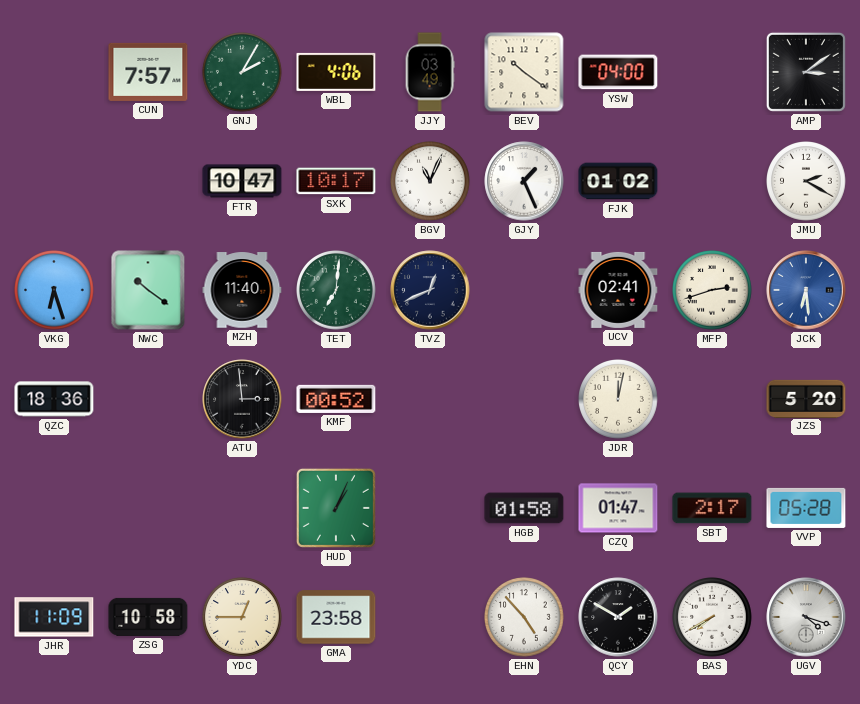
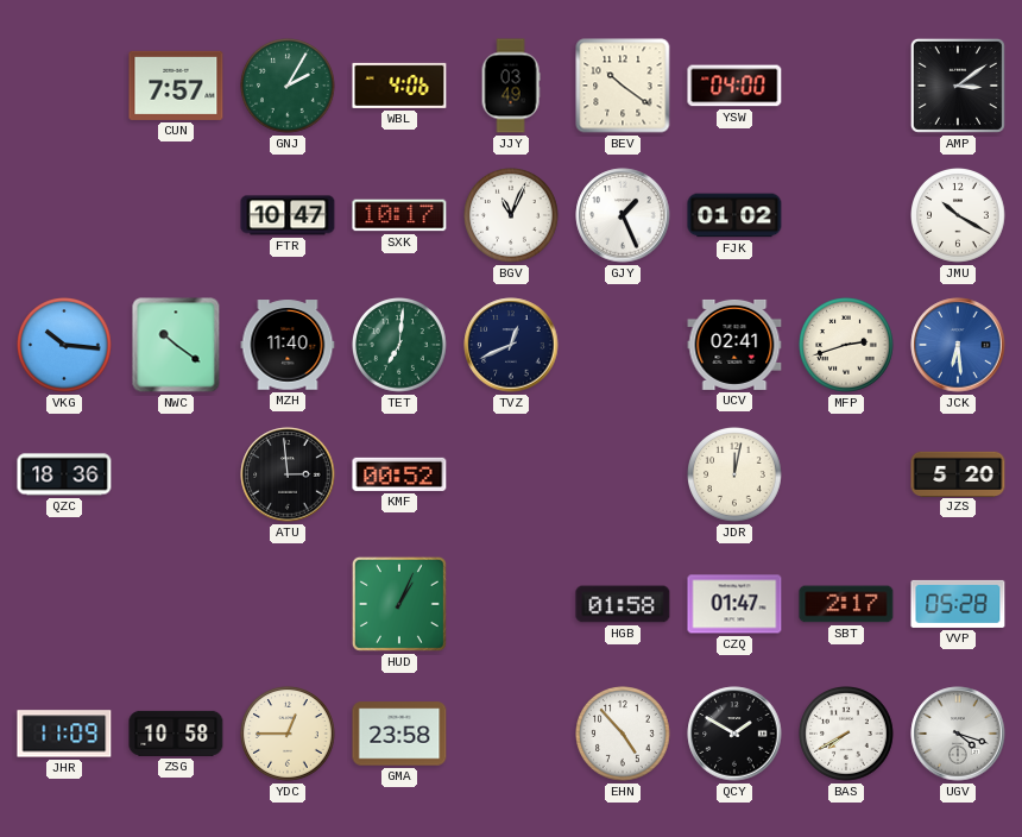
JMU: 2:20 -> 10:20 (959, 216)
VKG: 6:27 -> 10:16 (65, 346)
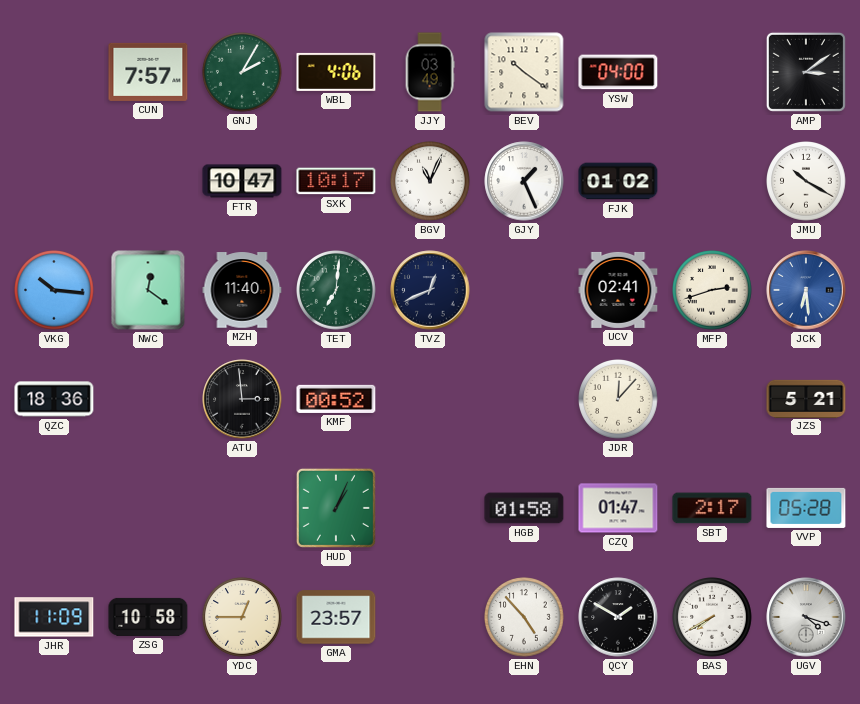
NWC: 10:21 -> 12:21 (148, 290)
JDR: 12:02 -> 12:07 (619, 400)
JZS: 5:20 -> 5:21 (806, 398)
GMA: 23:58 -> 23:57 (336, 617)
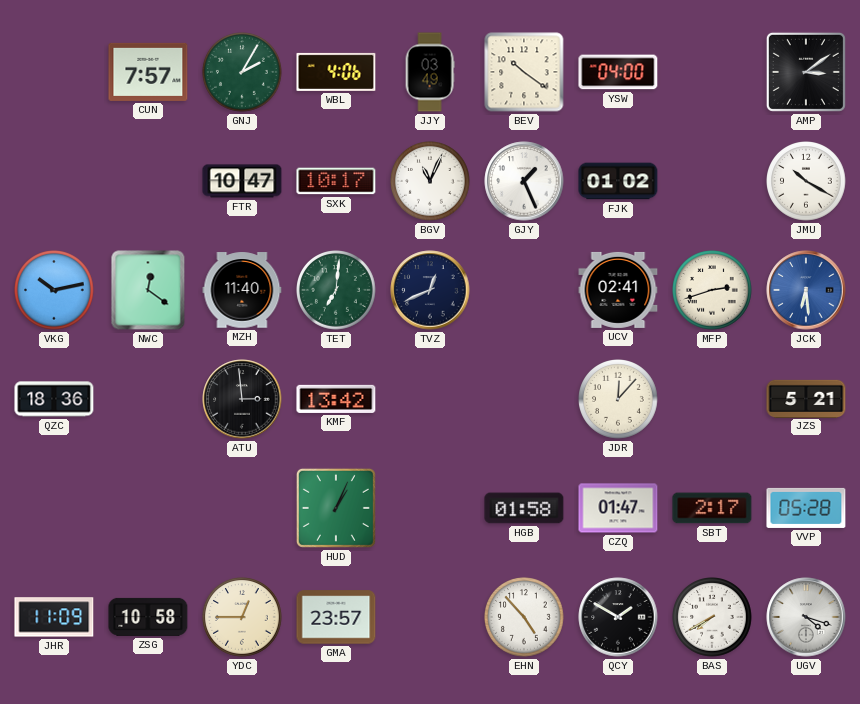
VKG: 10:16 -> 10:13 (55, 291)
KMF: 00:52 -> 13:42 (336, 399)
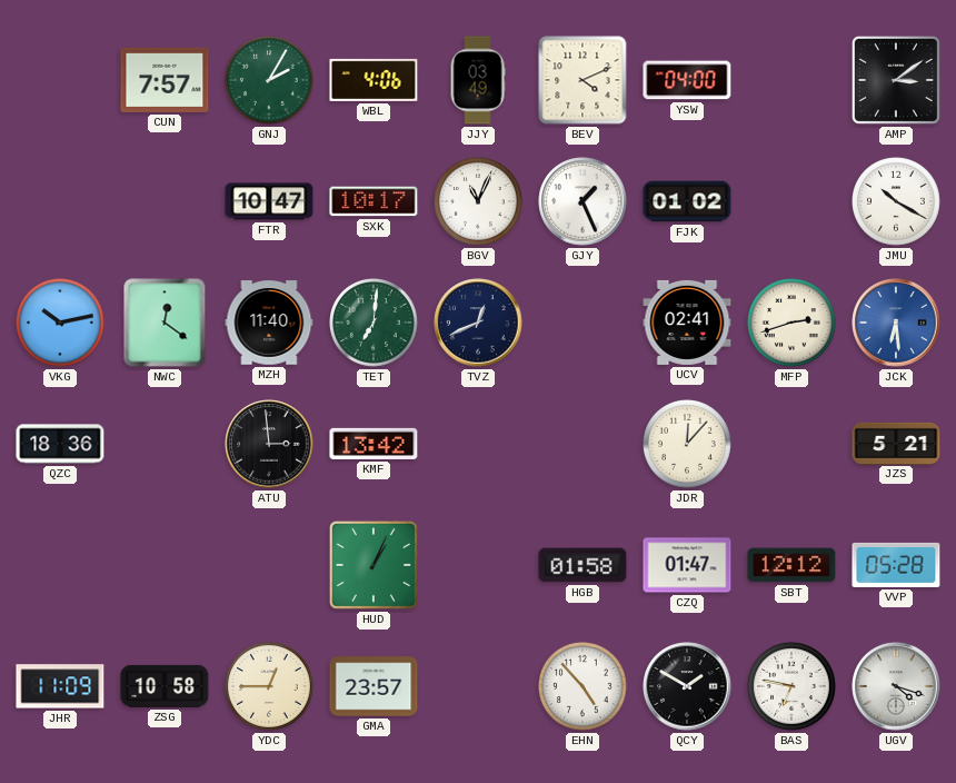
BEV: 10:21 -> 4:11 (582, 80)
SBT: 2:17 -> 12:12 (791, 565)
BAS: 7:40 -> 6:47 (793, 687)
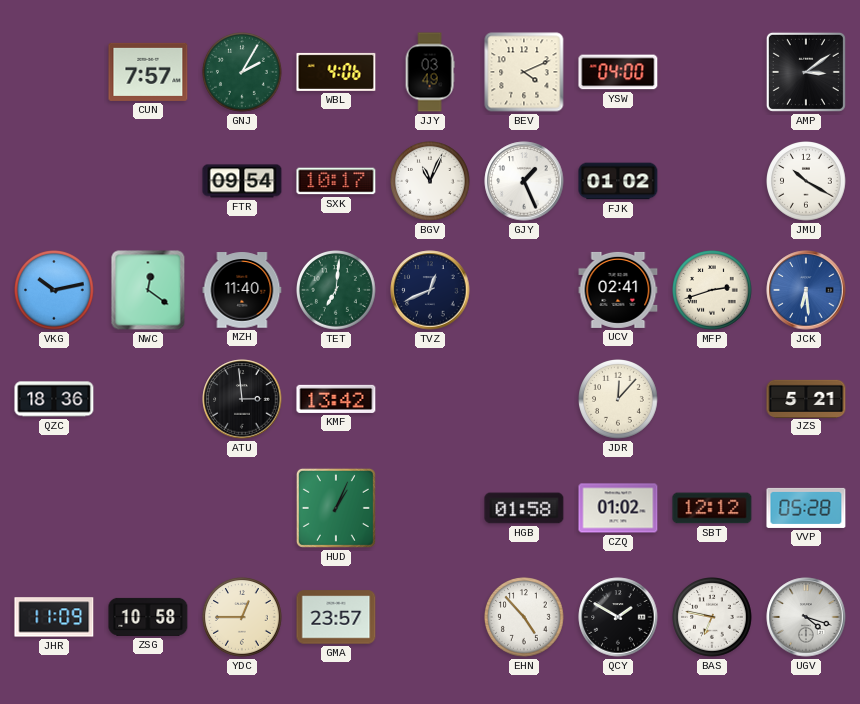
FTR: 10:47 -> 09:54 (242, 181)
CZQ: 01:47 -> 01:02 (618, 508)
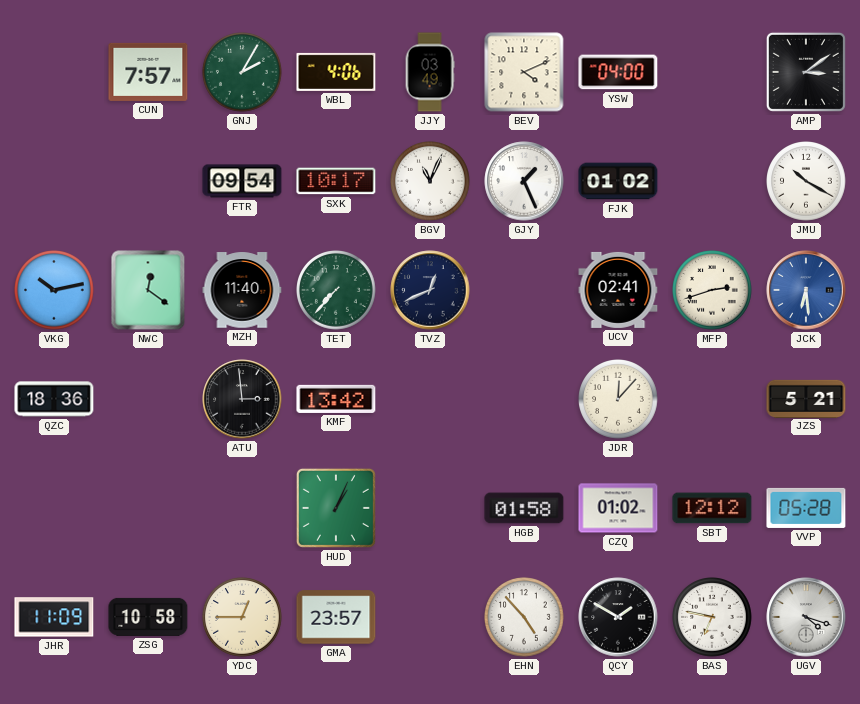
TET: 7:01 -> 7:37 (337, 291)
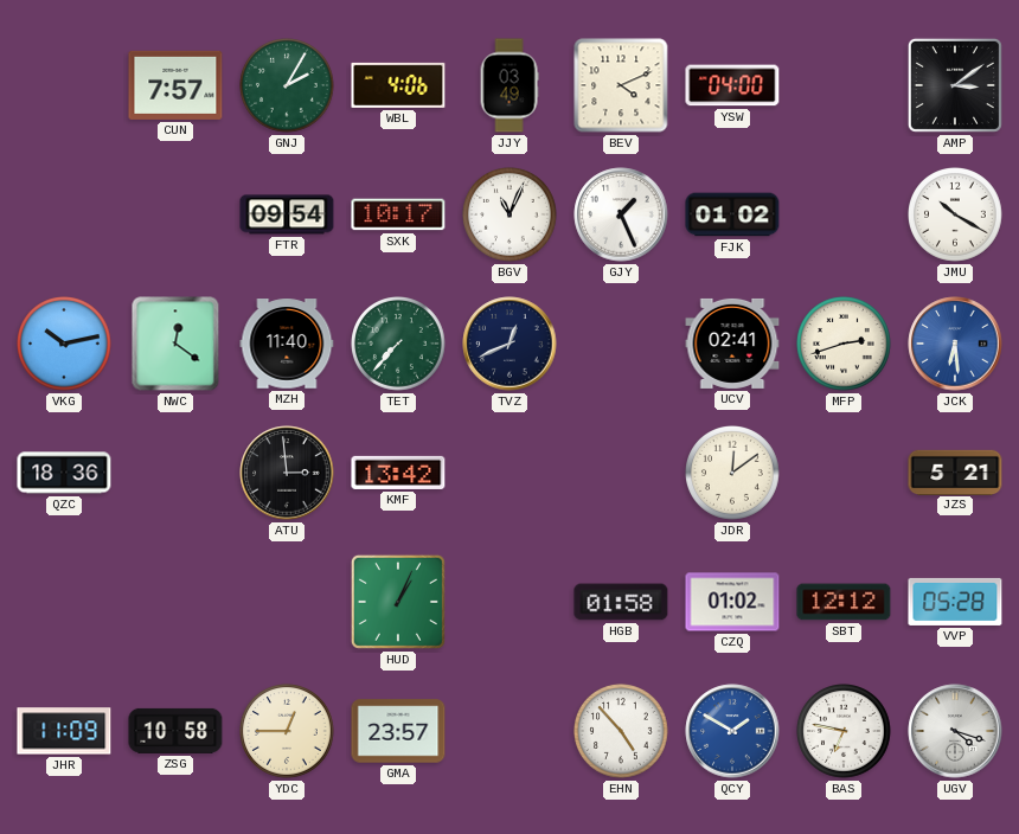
JDR: 12:07 -> 12:09 (733, 474)
QCY dial: black -> blue (732, 731)
